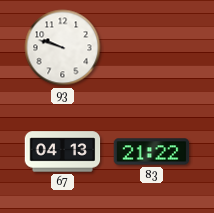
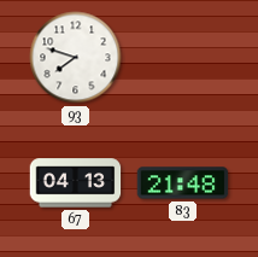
93: 9:48 -> 7:48 (76, 58)
83: 21:22 -> 21:48 (183, 183)
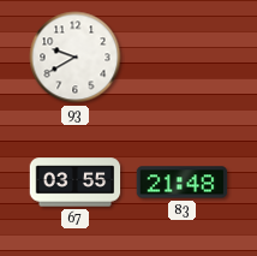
93: 7:48 -> 9:40 (76, 58)
67: 04:13 -> 03:55 (76, 183)
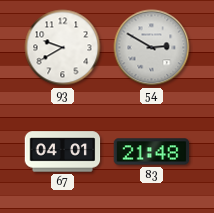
54: none -> 2:50 (152, 48)
67: 03:55 -> 04:01 (63, 152)
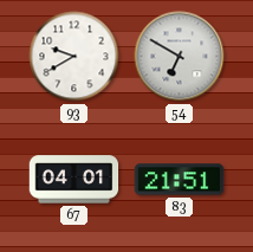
54: 2:50 -> 6:50 (180, 57)
83: 21:48 -> 21:51 (180, 180)
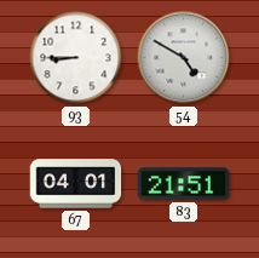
93: 9:40 -> 8:45 (76, 58)
54: 6:50 -> 4:50 (184, 58)
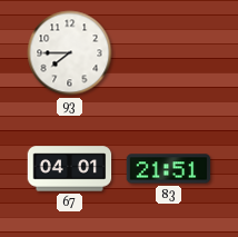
93: 8:45 -> 7:45 (70, 53)
54: 4:50 -> none (184, 58)
